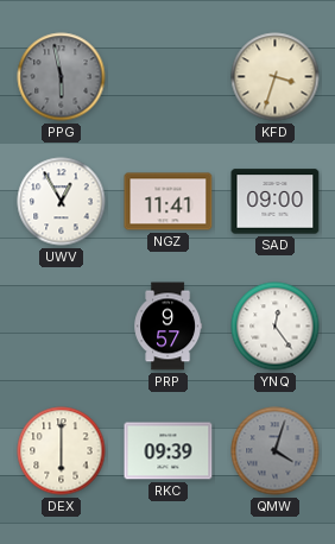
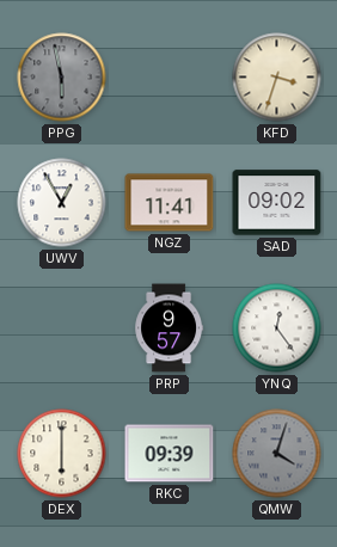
SAD: 09:00 -> 09:02 (277, 203)
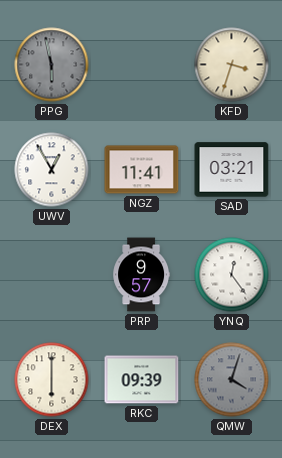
SAD: 09:02 -> 03:21 (232, 170)
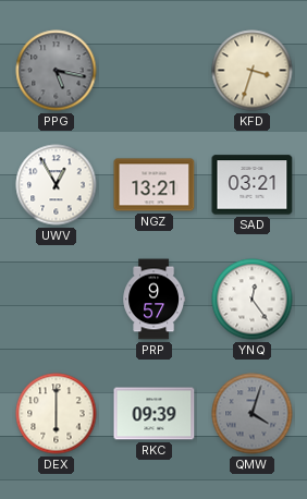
PPG: 5:58 -> 5:17 (57, 71)
NGZ: 11:41 -> 13:21 (155, 185)
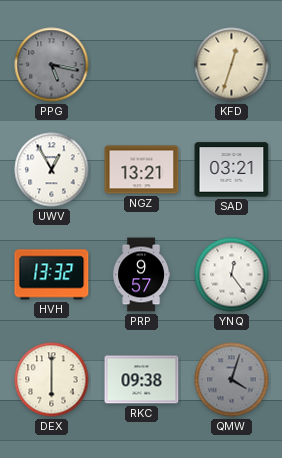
KFD: 3:33 -> 12:33 (232, 65)
HVH: none -> 13:32 (52, 275)
RKC: 09:39 -> 09:38 (142, 380)
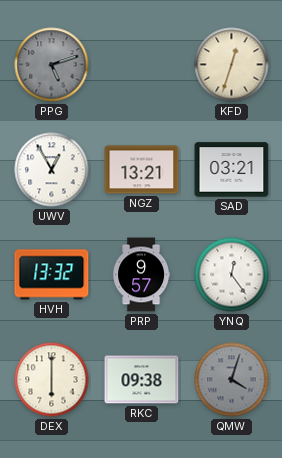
PPG: 5:17 -> 5:12 (52, 65)
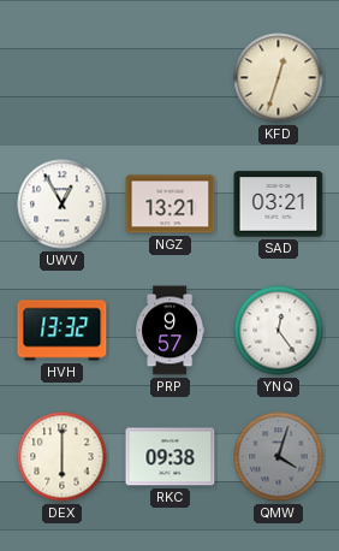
PPG: 5:12 -> none (52, 65)
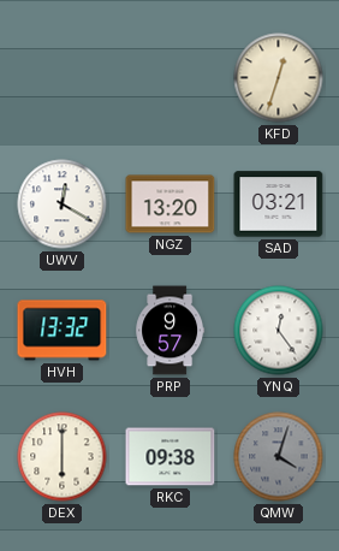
UWV: 12:55 -> 12:20 (63, 205)
NGZ: 13:21 -> 13:20 (171, 205)
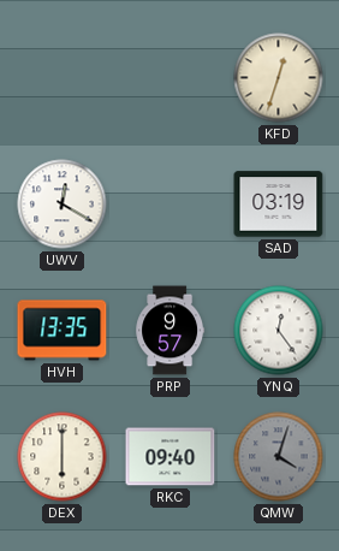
NGZ: 13:20 -> none (171, 205)
SAD: 03:21 -> 03:19 (279, 205)
HVH: 13:32 -> 13:35 (63, 331)
RKC: 09:38 -> 09:40 (171, 457)
